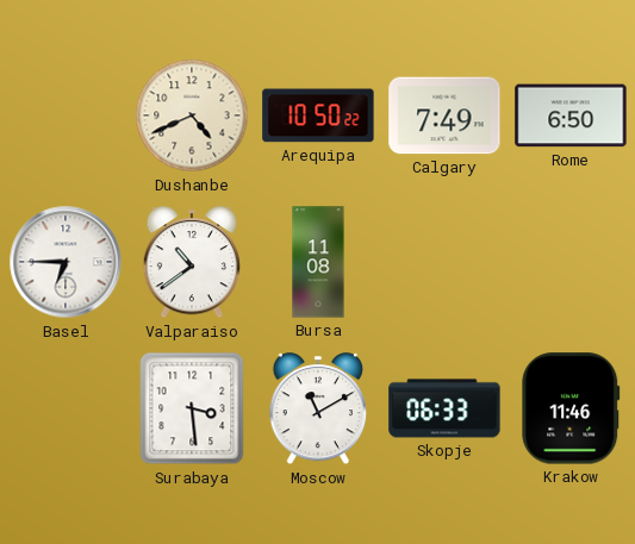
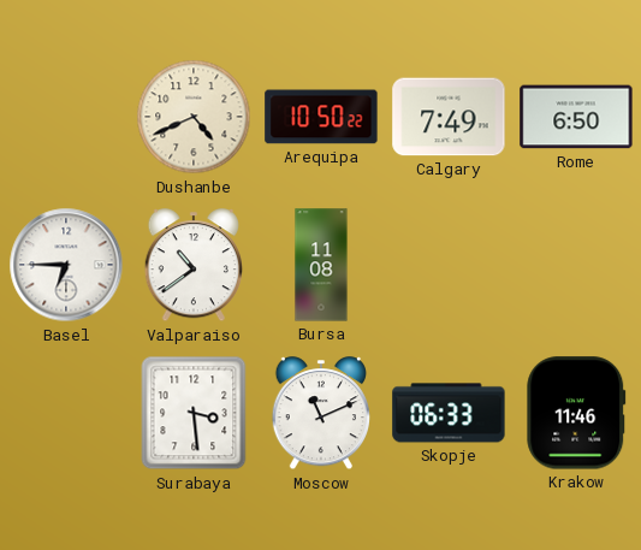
Moscow: 11:10 -> 11:11 (320, 414)
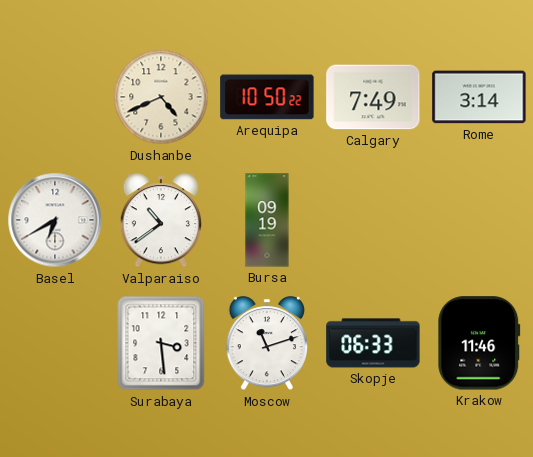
Rome: 6:50 -> 3:14 (479, 97)
Basel: 6:45 -> 6:40 (55, 220)
Bursa: 11:08 -> 09:19 (267, 220)
Moscow: 11:11 -> 11:12 (266, 344)
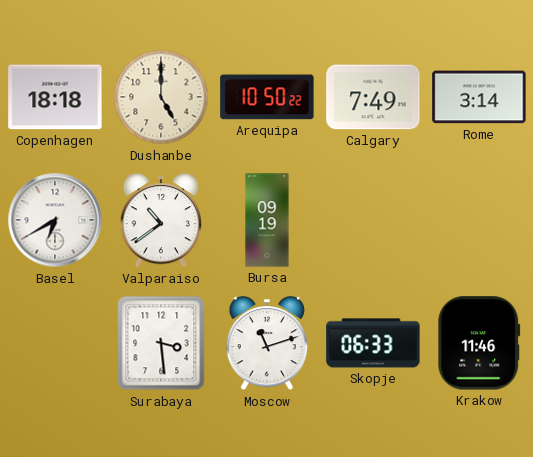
Copenhagen: none -> 18:18 (55, 97)
Dushanbe: 4:41 -> 5:00 (161, 97)
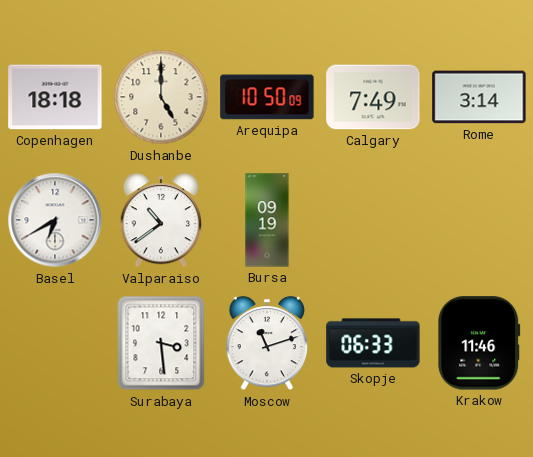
Arequipa: 10:50:22 -> 10:50:09 (267, 97)
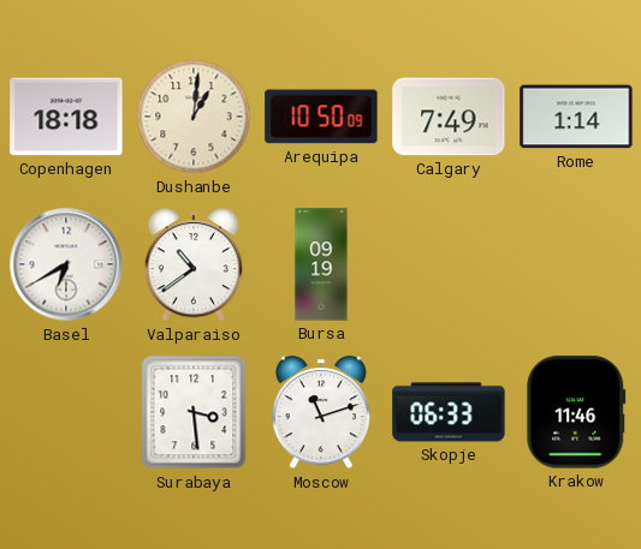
Dushanbe: 5:00 -> 1:01 (194, 117)
Rome: 3:14 -> 1:14 (576, 117)
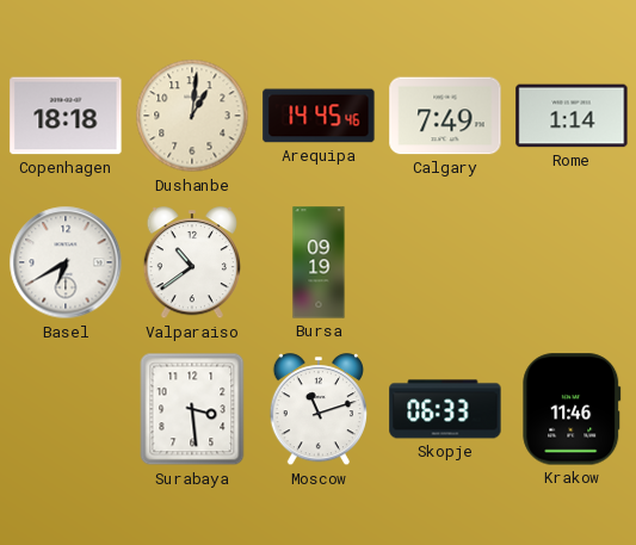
Arequipa: 10:50 -> 14:45 (319, 116)
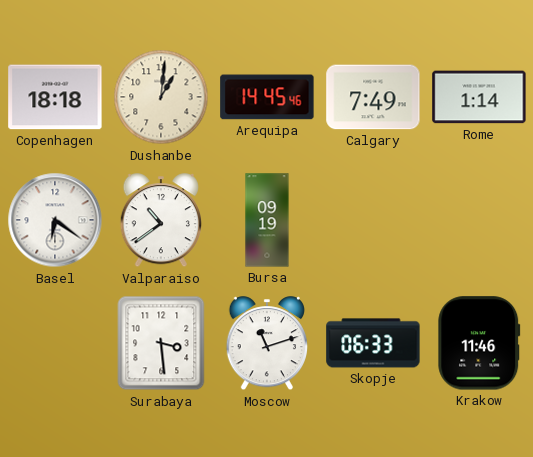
Basel: 6:40 -> 6:21 (55, 220)
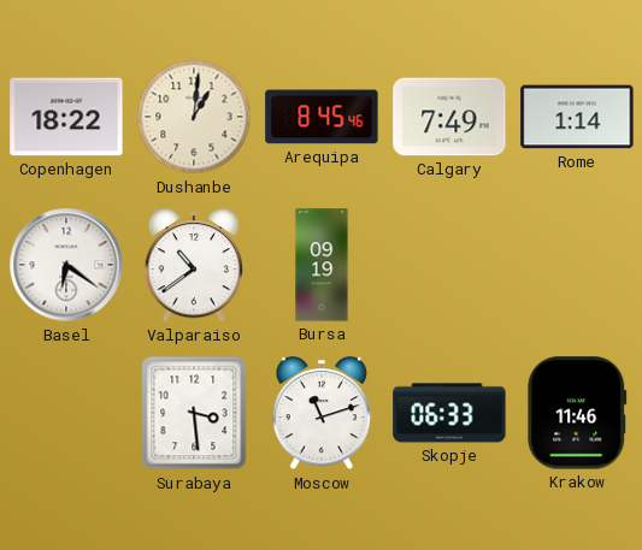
Copenhagen: 18:18 -> 18:22 (66, 117)
Arequipa: 14:45 -> 8:45 (322, 117)
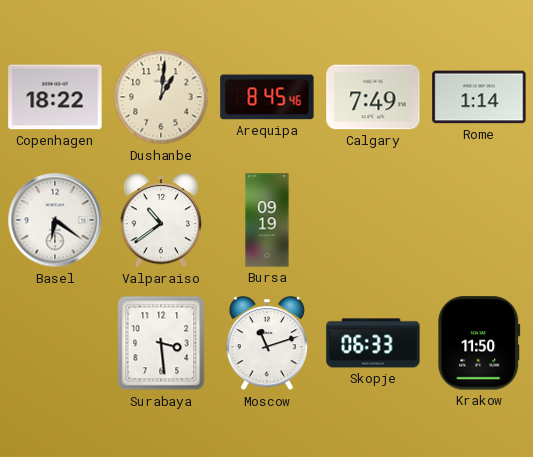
Krakow: 11:46 -> 11:50 (479, 343)
